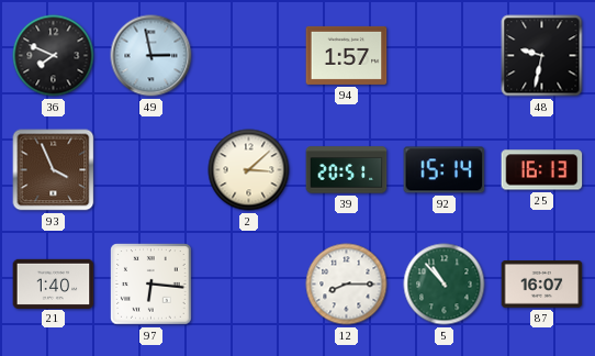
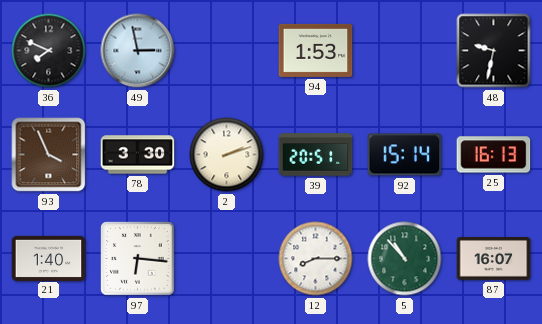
94: 1:57 -> 1:53 (316, 50)
78: none -> 3:30 (138, 155)
2: 3:08 -> 2:12 (227, 155)
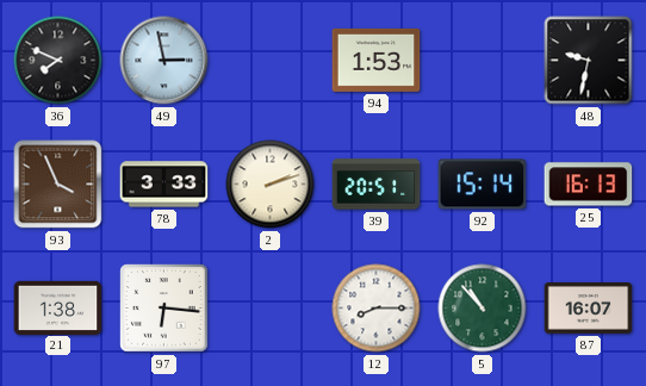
78: 3:30 -> 3:33 (164, 185)
21: 1:40 -> 1:38 (58, 307)
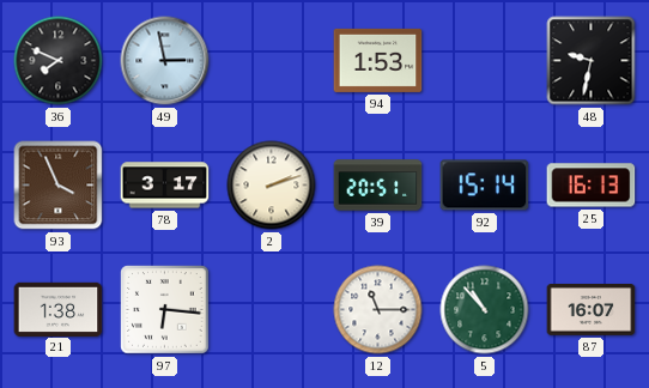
78: 3:33 -> 3:17 (165, 186)
12: 8:15 -> 11:15 (378, 310)
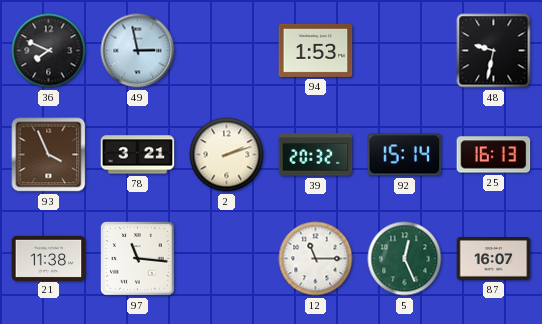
78: 3:17 -> 3:21 (138, 155)
39: 20:51 -> 20:32 (316, 155)
21: 1:38 -> 11:38 (49, 258)
97: 6:16 -> 11:16 (138, 259)
5: 10:53 -> 12:26 (405, 259)
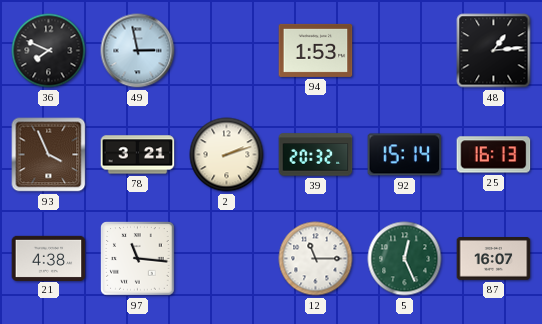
48: 9:32 -> 1:14 (494, 51)
21: 11:38 -> 4:38 (49, 258)
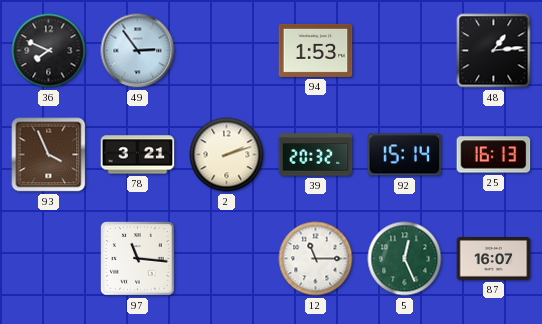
49: 2:58 -> 2:54 (138, 51)
21: 4:38 -> none (49, 258)
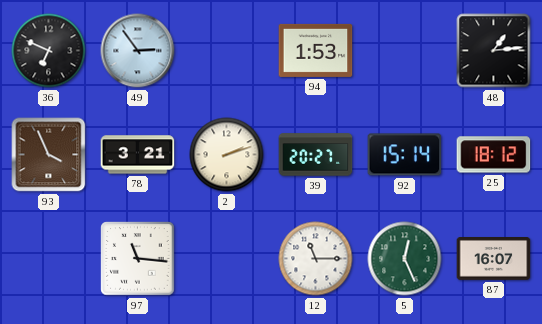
36: 7:49 -> 6:49 (49, 51)
39: 20:32 -> 20:27 (316, 155)
25: 16:13 -> 18:12 (494, 155)
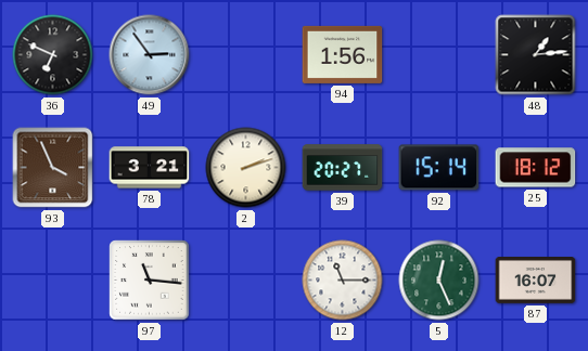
94: 1:53 -> 1:56 (343, 54)
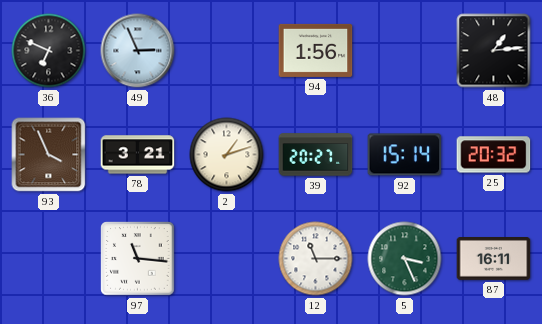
49: 2:54 -> 2:56 (138, 51)
2: 2:12 -> 1:12 (227, 155)
25: 18:12 -> 20:32 (494, 155)
5: 12:26 -> 3:26 (405, 259)
87: 16:07 -> 16:11 (494, 259)
